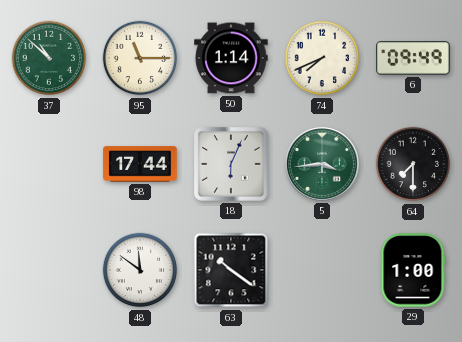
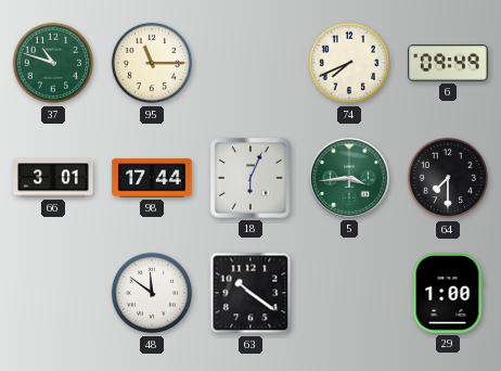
37: 10:52 -> 10:48 (53, 63)
50: 1:14 -> none (231, 58)
66: none -> 3:01 (53, 178)
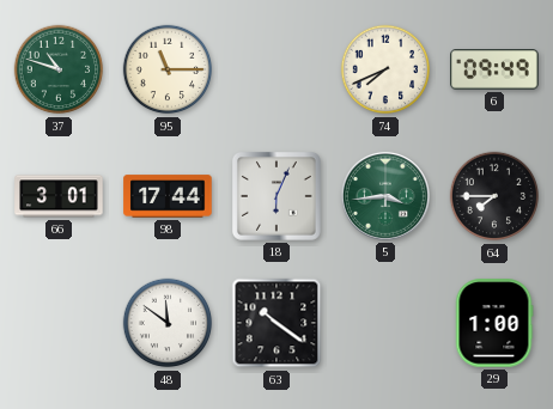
64: 7:30 -> 7:45 (494, 196)
